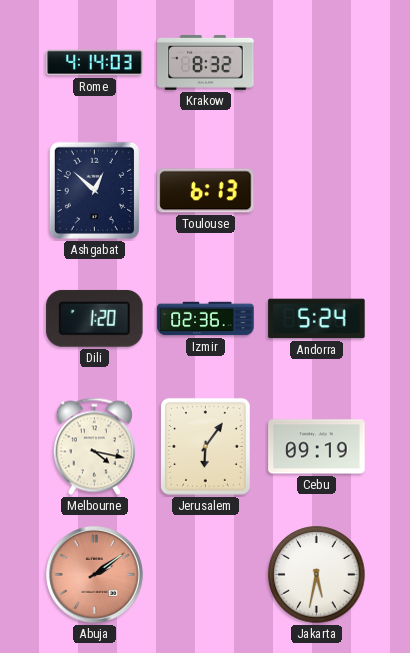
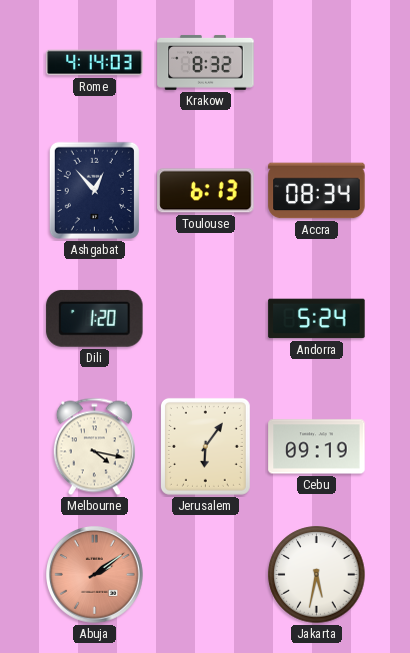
Ashgabat: 12:52 -> 12:53 (94, 190)
Accra: none -> 08:34 (317, 191)
Izmir: 02:36 -> none (206, 319)
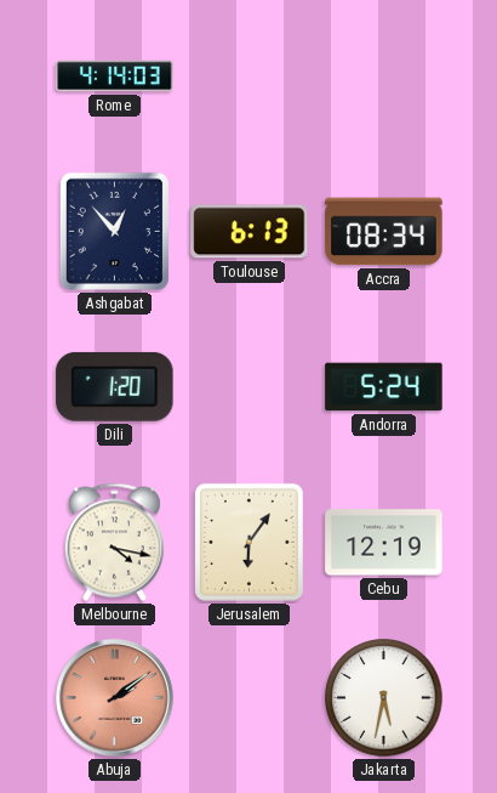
Krakow: 8:32 -> none (206, 62)
Cebu: 09:19 -> 12:19 (384, 543)
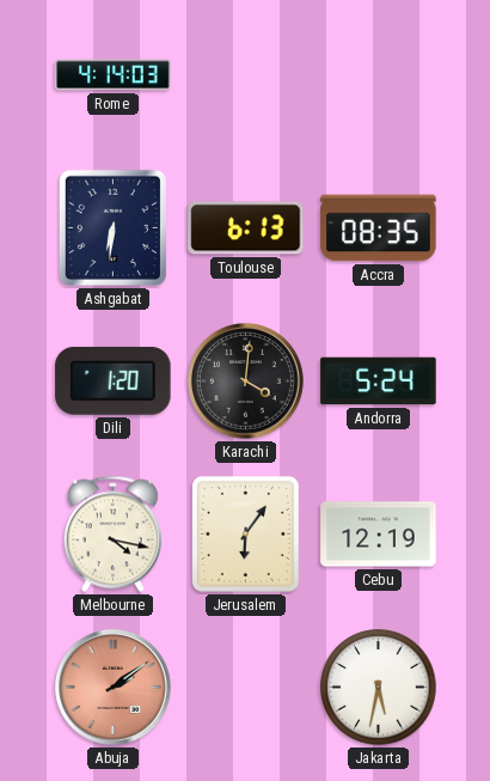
Ashgabat: 12:53 -> 6:31 (112, 227)
Accra: 08:34 -> 08:35 (379, 228)
Karachi: none -> 4:01 (246, 382)
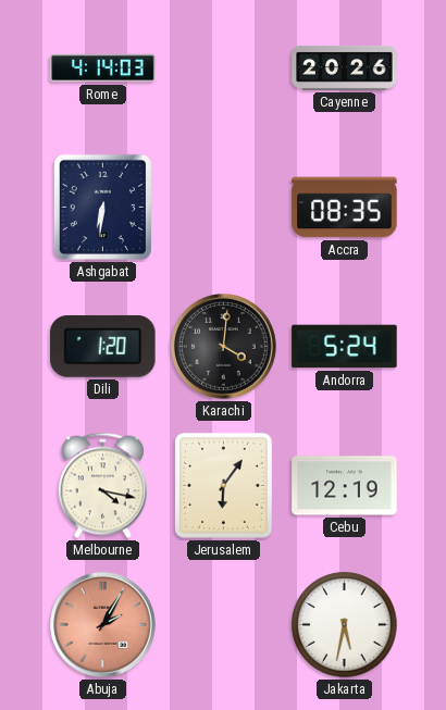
Cayenne: none -> 20:26 (345, 67)
Toulouse: 6:13 -> none (246, 228)
Abuja: 2:09 -> 2:05 (103, 625)
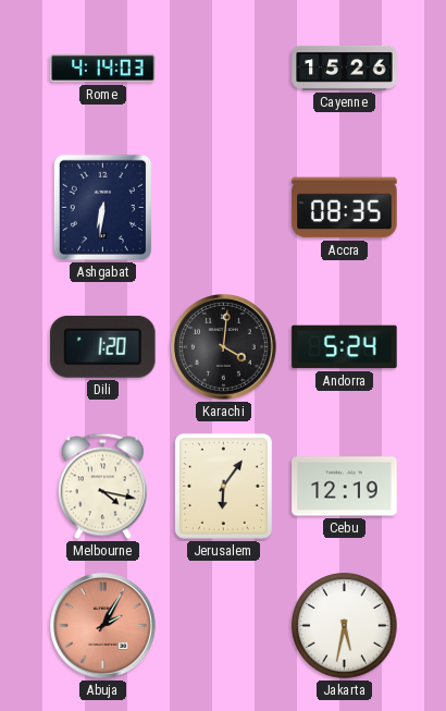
Cayenne: 20:26 -> 15:26 (345, 68)
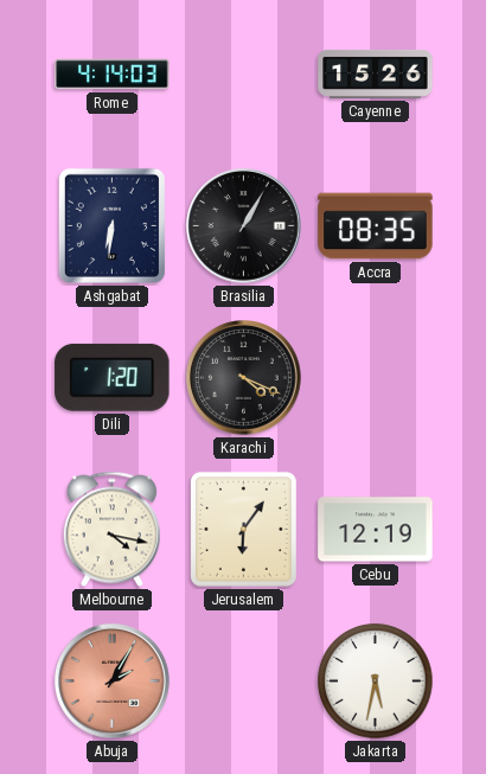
Brasilia: none -> 1:05 (244, 226)
Karachi: 4:01 -> 4:19 (244, 378)
Andorra: 5:24 -> none (345, 347)
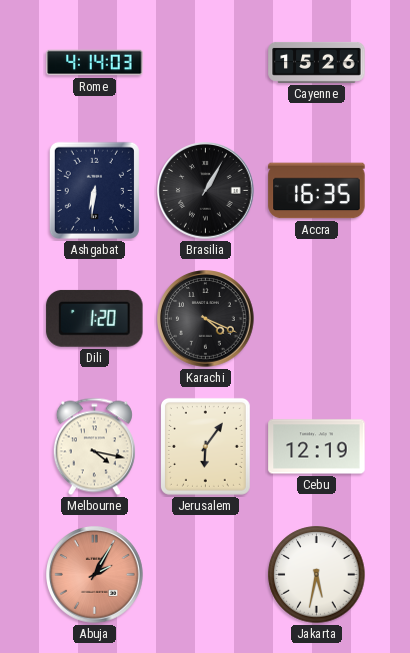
Accra: 08:35 -> 16:35 (317, 191)
